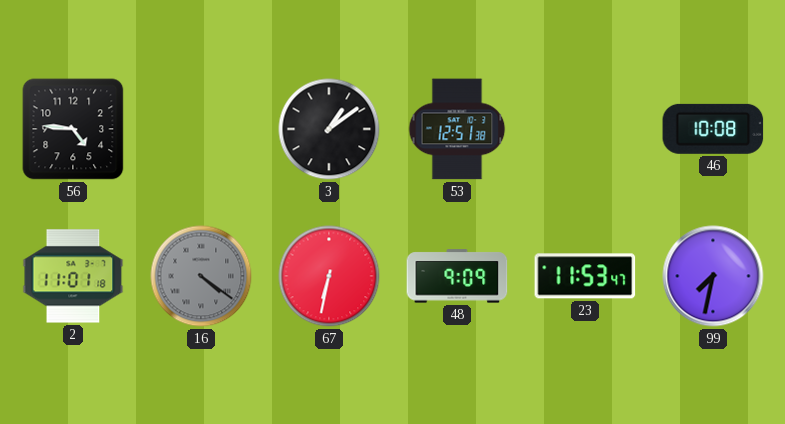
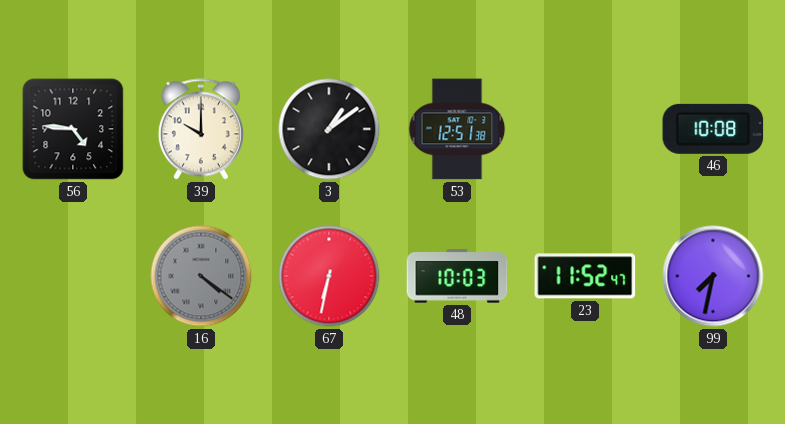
39: none -> 10:00 (201, 129)
2: 11:01 -> none (73, 276)
48: 9:09 -> 10:03 (457, 276)
23: 11:53 -> 11:52 (585, 276)
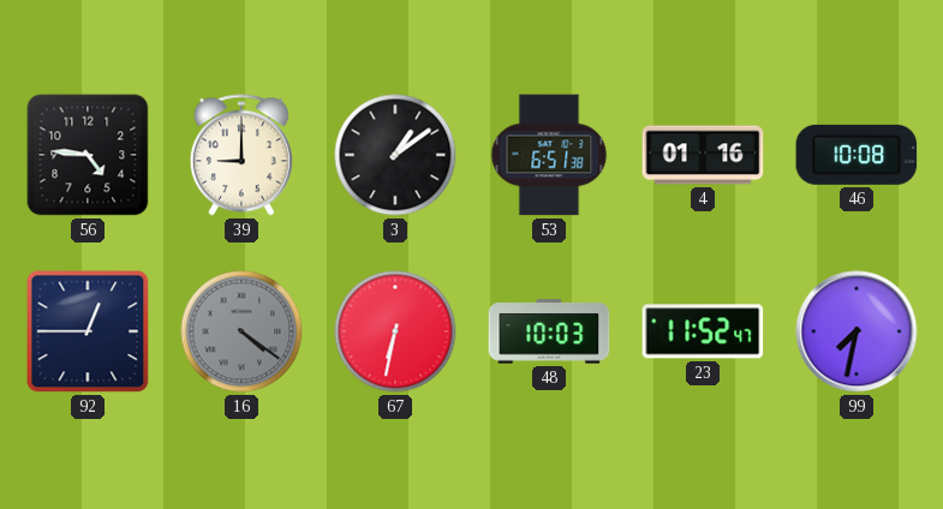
39: 10:00 -> 9:00 (241, 155)
53: 12:51 -> 6:51 (549, 155)
4: none -> 01:16 (703, 155)
92: none -> 12:45 (88, 331)
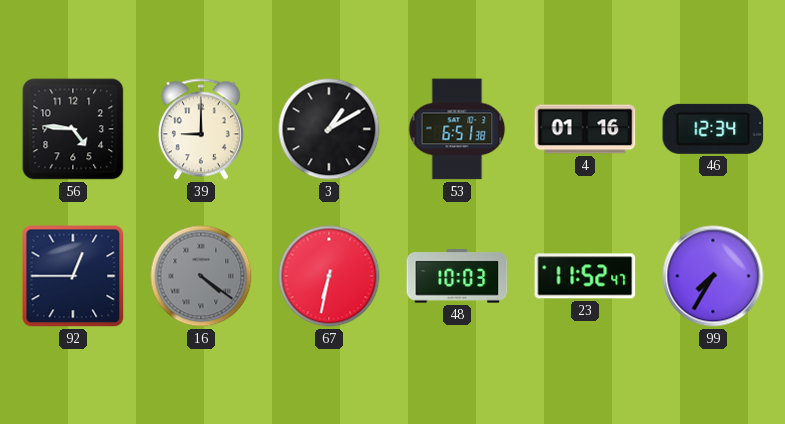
3: 1:09 -> 1:10 (329, 129)
46: 10:08 -> 12:34 (713, 129)
99: 7:32 -> 7:35 (713, 276)
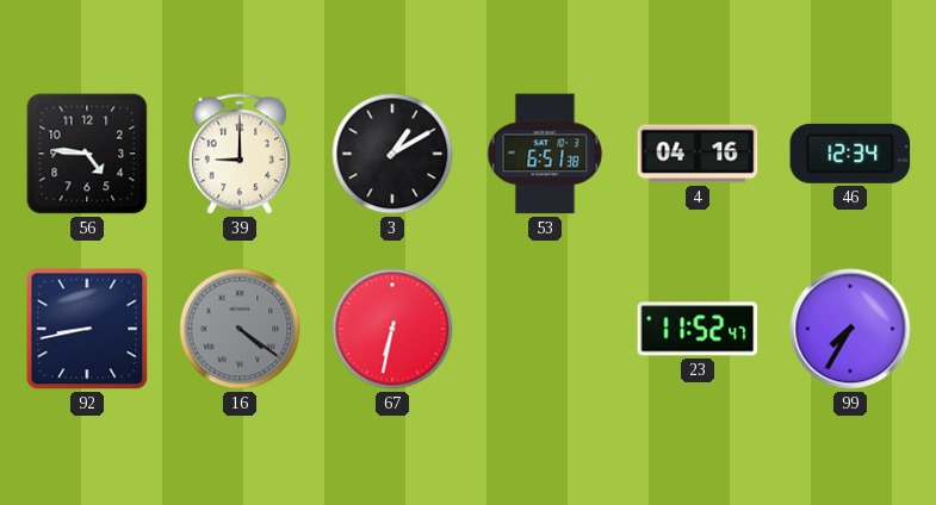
4: 01:16 -> 04:16 (698, 154)
92: 12:45 -> 8:43 (87, 329)
48: 10:03 -> none (457, 276)
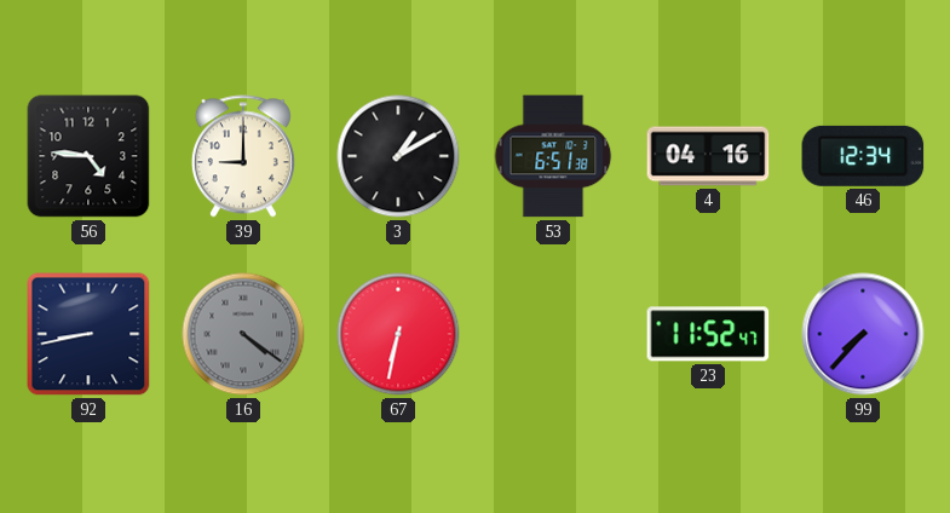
99: 7:35 -> 7:37 (863, 334)
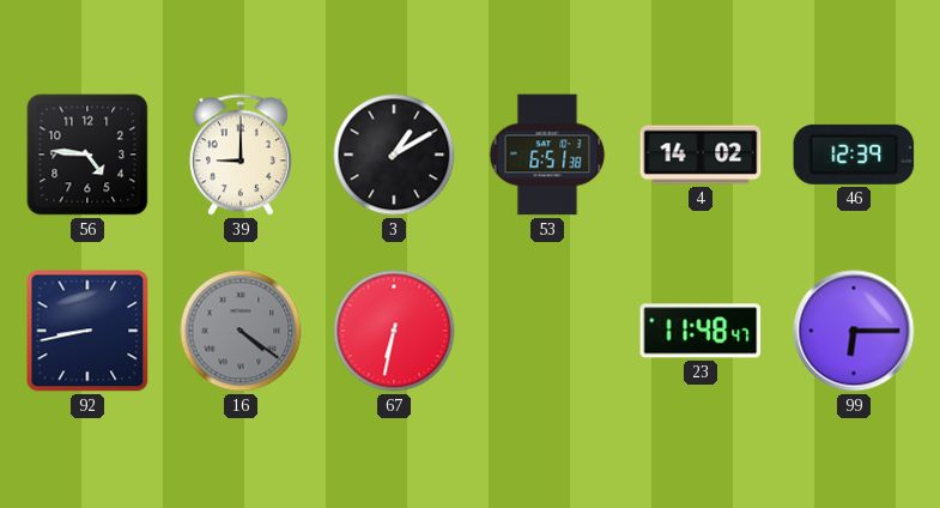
4: 04:16 -> 14:02 (701, 155)
46: 12:34 -> 12:39 (854, 155)
23: 11:52 -> 11:48 (701, 331)
99: 7:37 -> 6:15 (854, 331)
